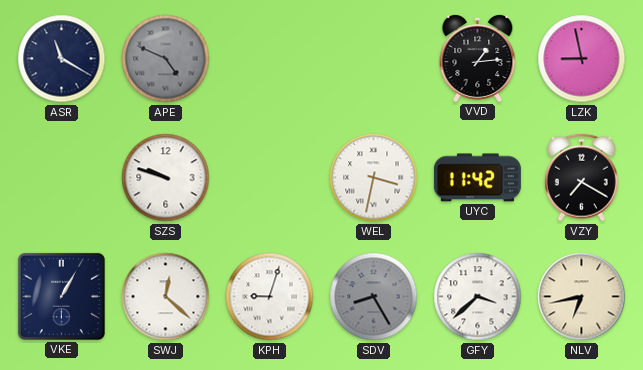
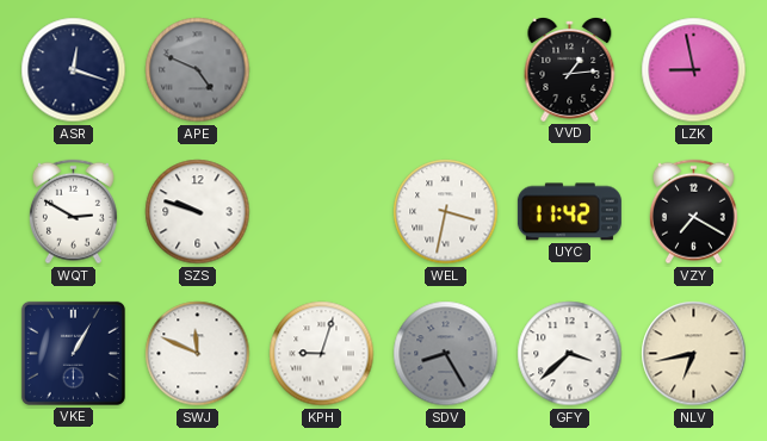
ASR: 11:20 -> 12:18 (74, 70)
WQT: none -> 2:50 (73, 212)
SWJ: 12:22 -> 11:49 (198, 354)
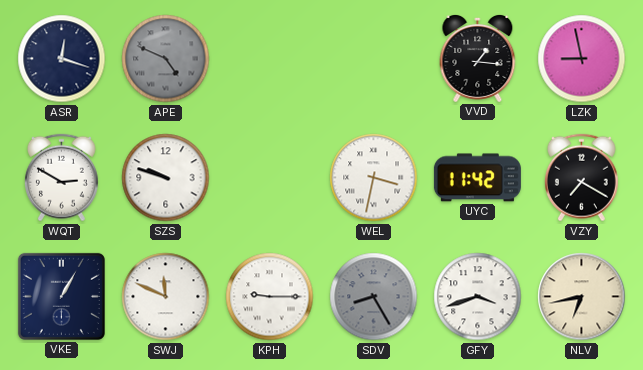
VVD: 1:14 -> 1:16 (478, 58)
KPH: 9:03 -> 9:15 (270, 297)
GFY: 3:38 -> 3:42 (478, 297)
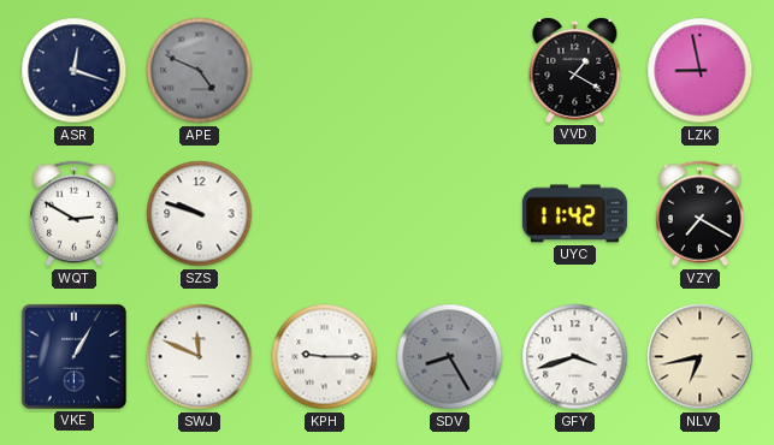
VVD: 1:16 -> 1:20 (575, 70)
WEL: 3:32 -> none (374, 178)
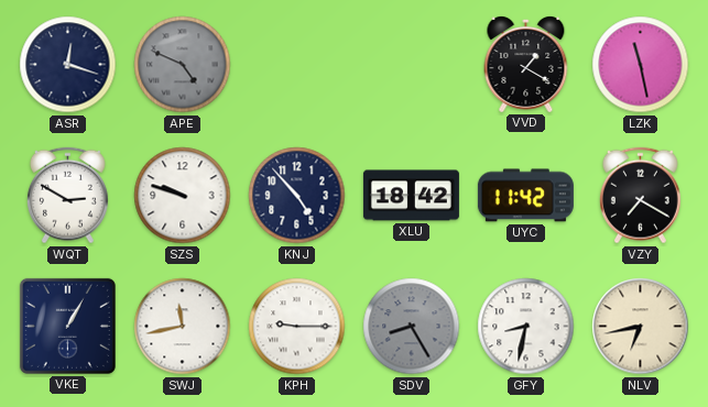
LZK: 8:58 -> 11:28 (641, 65)
KNJ: none -> 4:53 (297, 196)
XLU: none -> 18:42 (411, 196)
SWJ: 11:49 -> 11:43 (183, 327)
GFY: 3:42 -> 8:32 (526, 327)
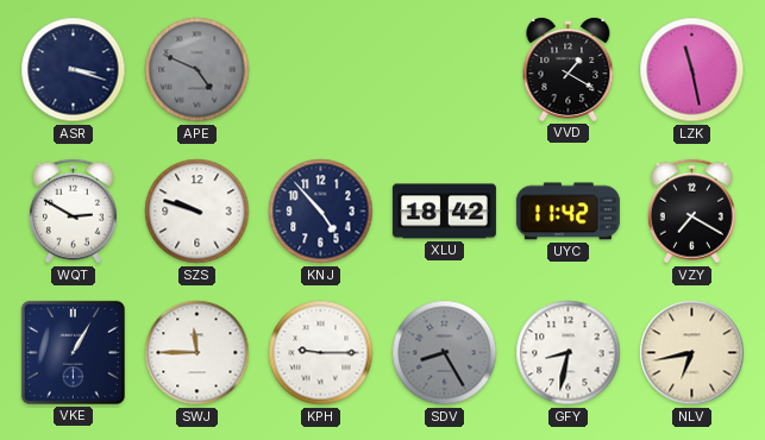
ASR: 12:18 -> 3:18 (74, 70)
SWJ: 11:43 -> 11:45 (197, 353)
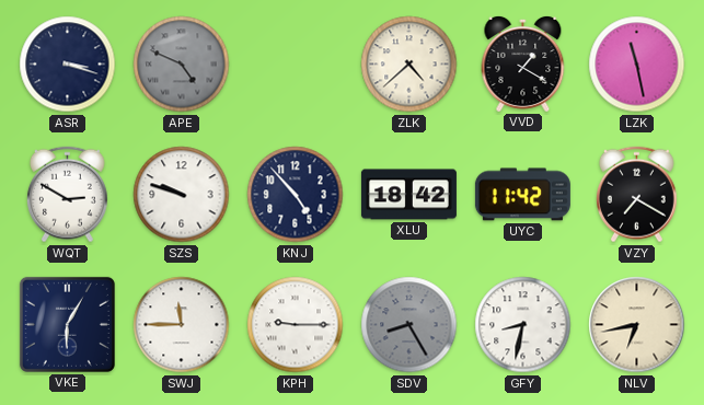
ZLK: none -> 4:38 (409, 65)
VKE: 1:05 -> 6:05 (67, 324)
